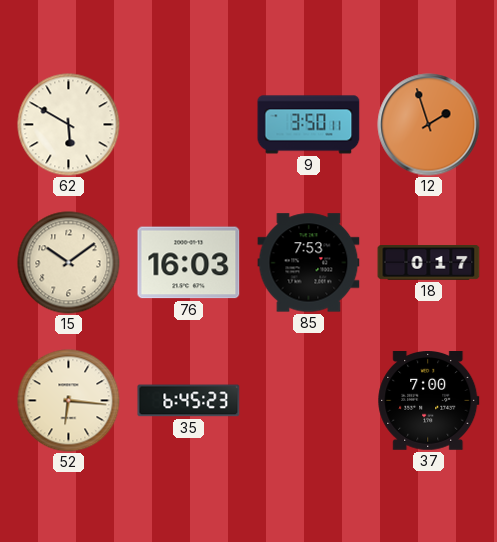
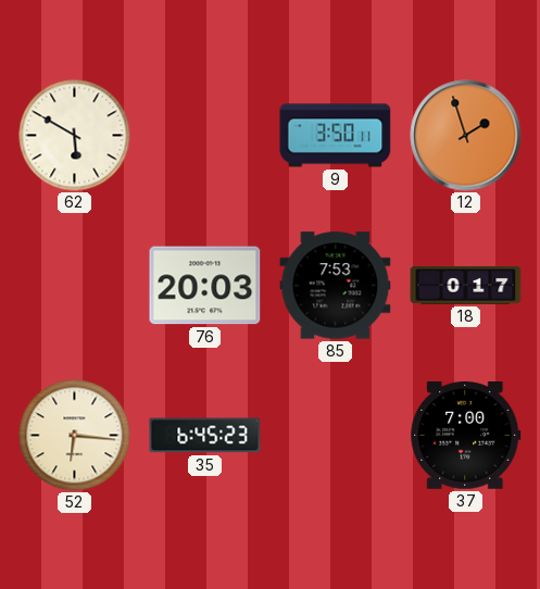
15: 10:09 -> none (69, 263)
76: 16:03 -> 20:03 (205, 286)
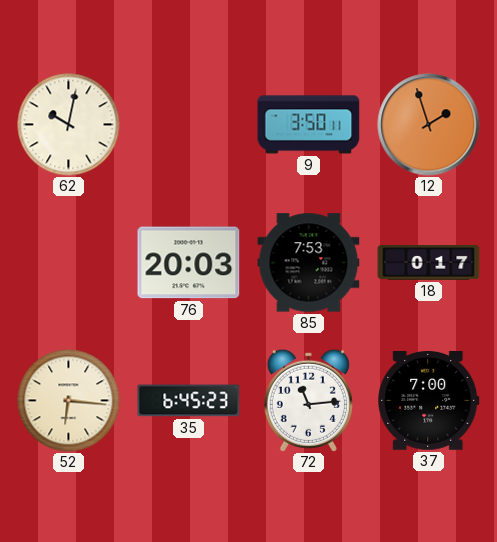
62: 5:50 -> 10:02 (69, 125)
72: none -> 11:14 (308, 400)
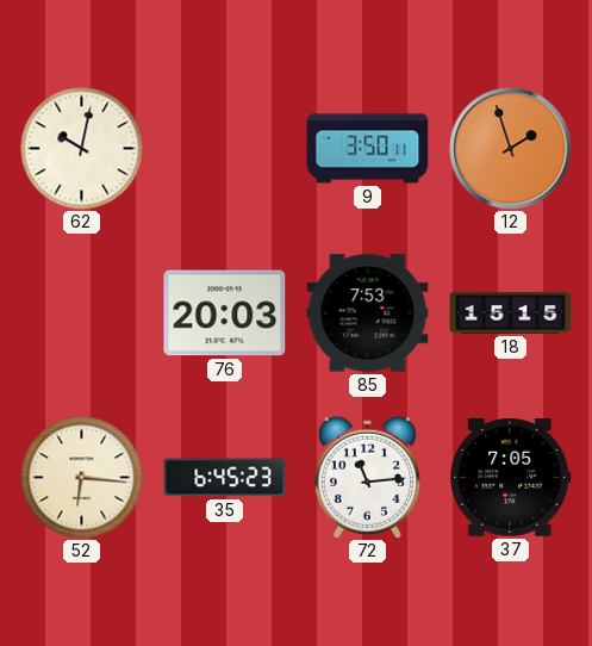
18: 0:17 -> 15:15 (511, 313)
37: 7:00 -> 7:05 (511, 478)
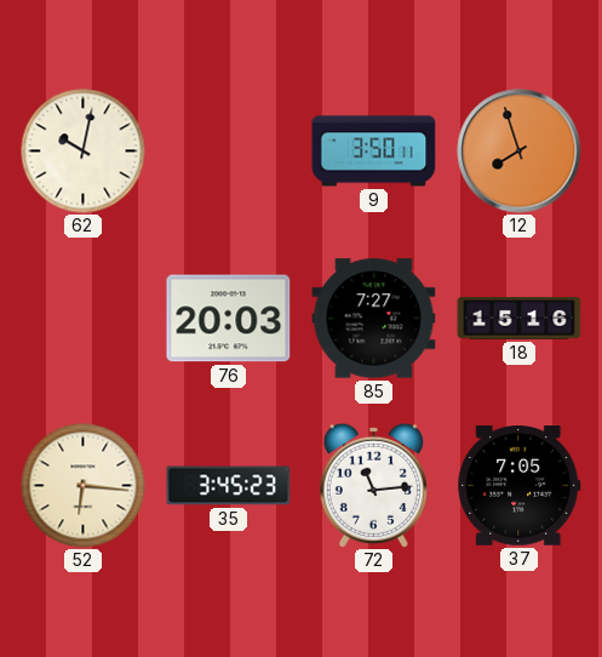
12: 1:57 -> 7:57 (520, 152)
85: 7:53 -> 7:27 (374, 319)
18: 15:15 -> 15:16 (520, 319)
35: 6:45 -> 3:45 (229, 486)
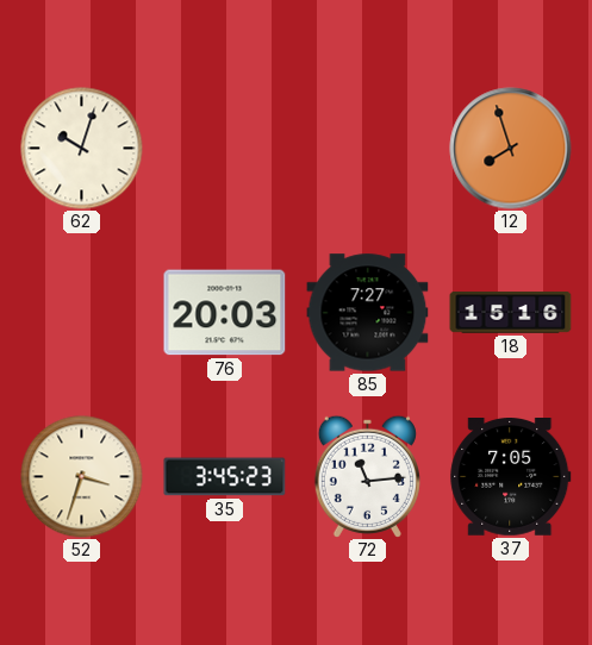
62: 10:02 -> 10:03 (82, 149)
9: 3:50 -> none (374, 152)
52: 6:16 -> 3:33 (82, 477)
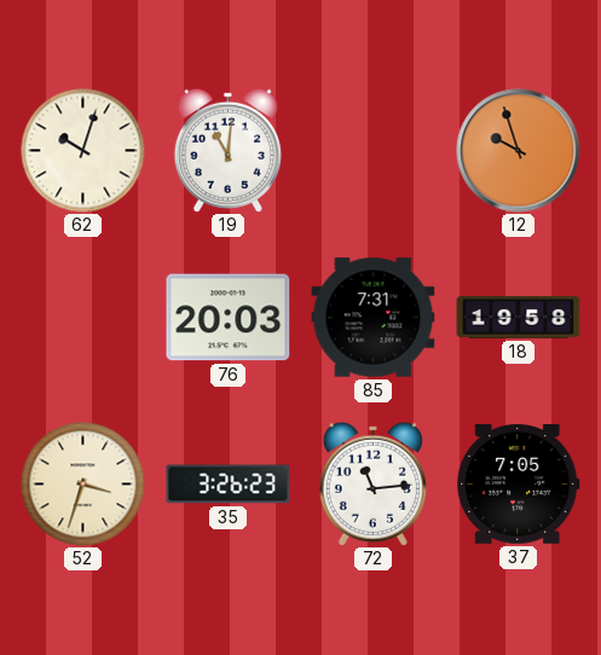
19: none -> 11:01 (227, 150)
12: 7:57 -> 9:57 (519, 151)
85: 7:27 -> 7:31 (374, 318)
18: 15:16 -> 19:58 (519, 318)
35: 3:45 -> 3:26 (229, 485)
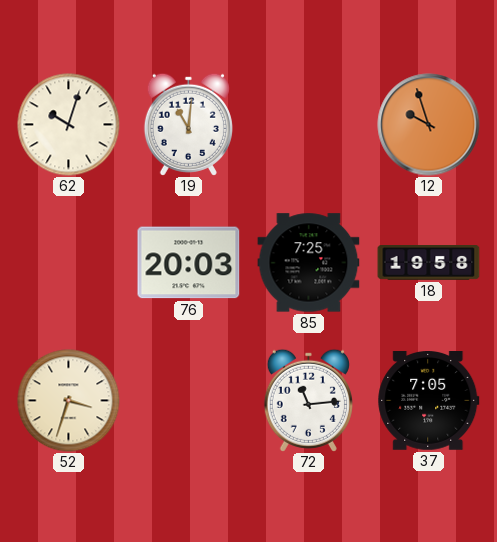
85: 7:31 -> 7:25 (309, 263)
35: 3:26 -> none (229, 485)
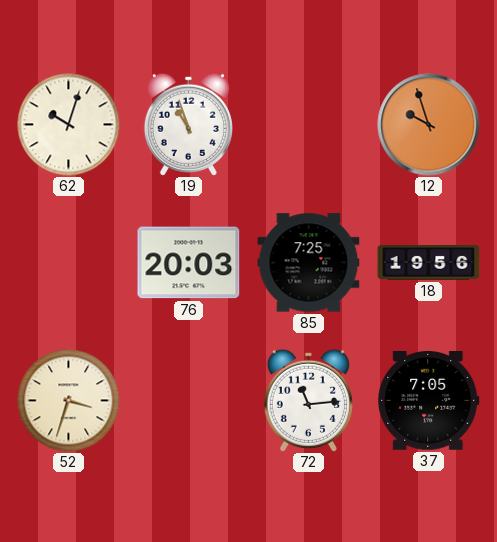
19: 11:01 -> 10:57 (188, 124)
18: 19:58 -> 19:56 (429, 263)
